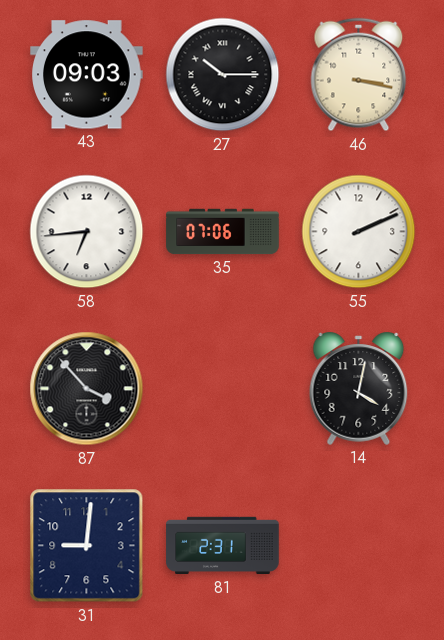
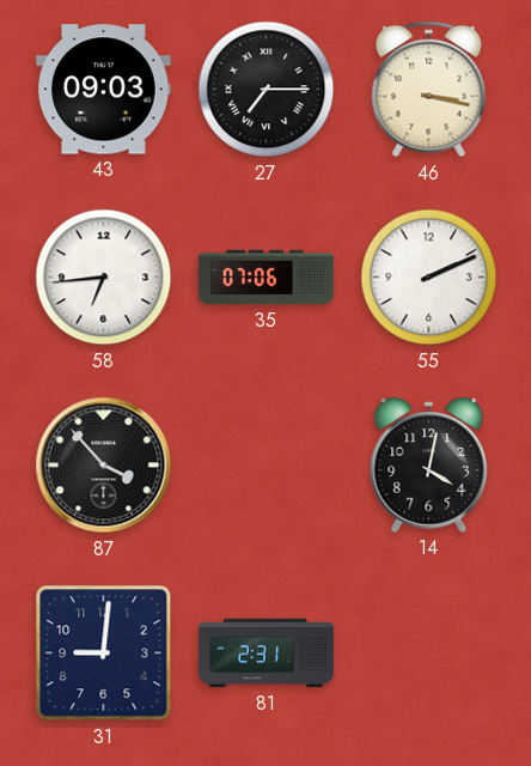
27: 10:15 -> 7:15 (267, 90)
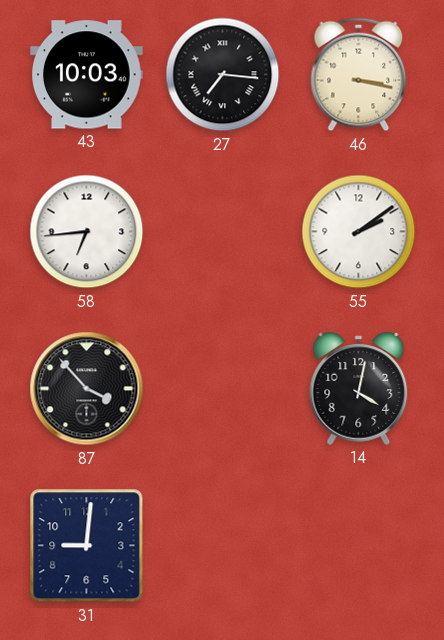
43: 09:03 -> 10:03 (87, 75)
27: 7:15 -> 7:16 (223, 75)
35: 07:06 -> none (267, 278)
55: 2:11 -> 2:09 (359, 232)
81: 2:31 -> none (267, 653)
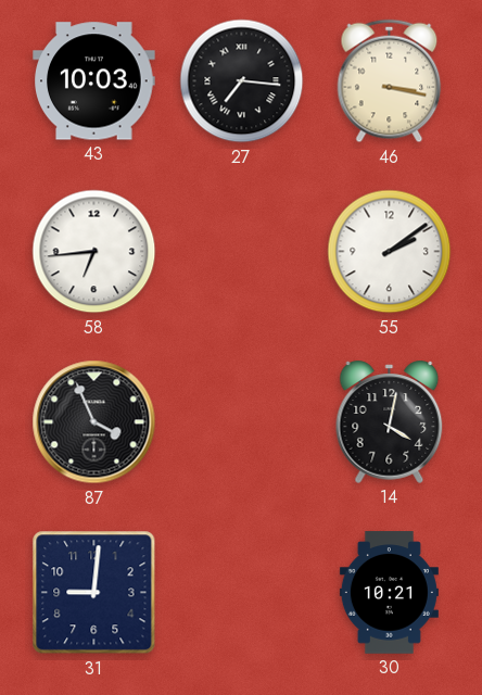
87: 3:53 -> 3:56 (94, 422)
30: none -> 10:21 (389, 593)
